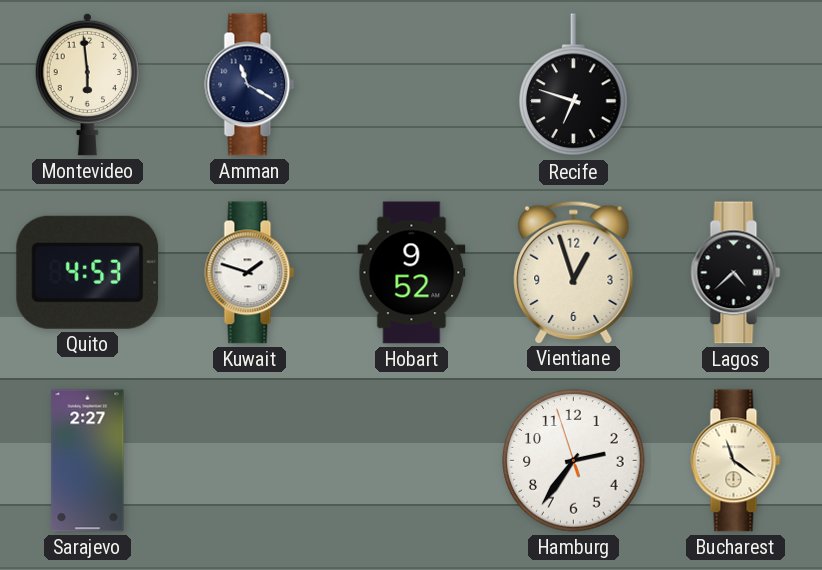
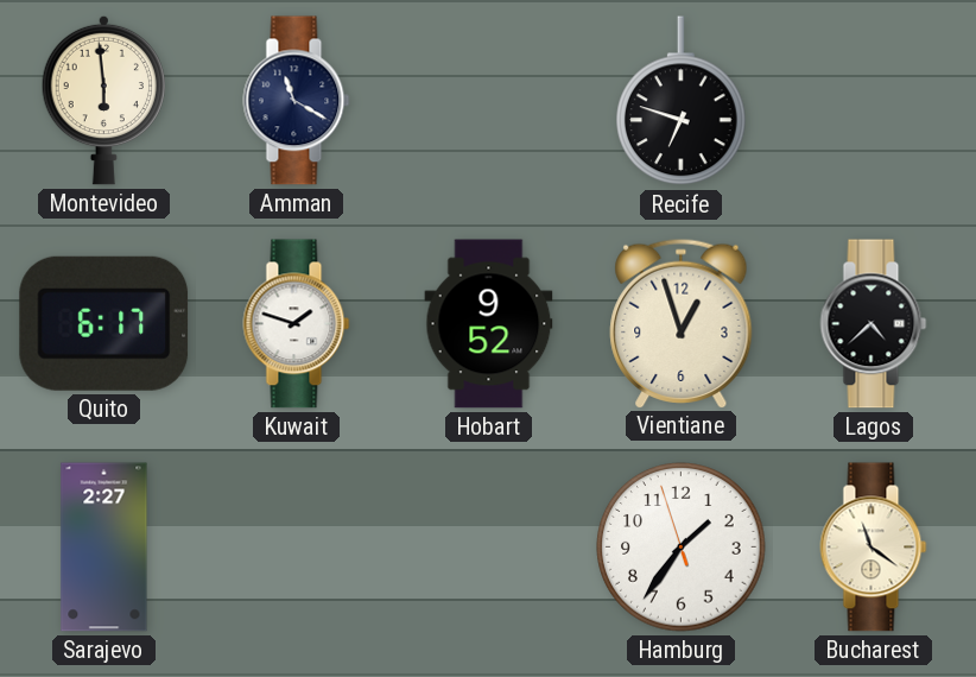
Quito: 4:53 -> 6:17 (104, 323)
Hamburg: 2:35 -> 1:35 (682, 548)
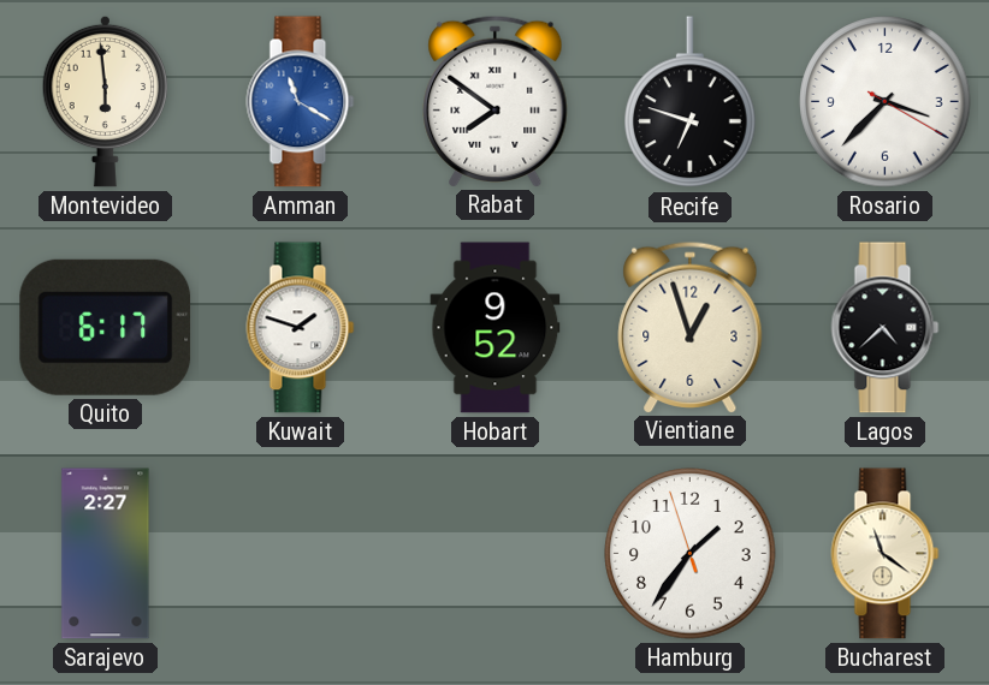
Amman dial: navy -> blue (301, 102)
Rabat: none -> 7:51 (496, 101)
Rosario: none -> 3:37 (886, 102)
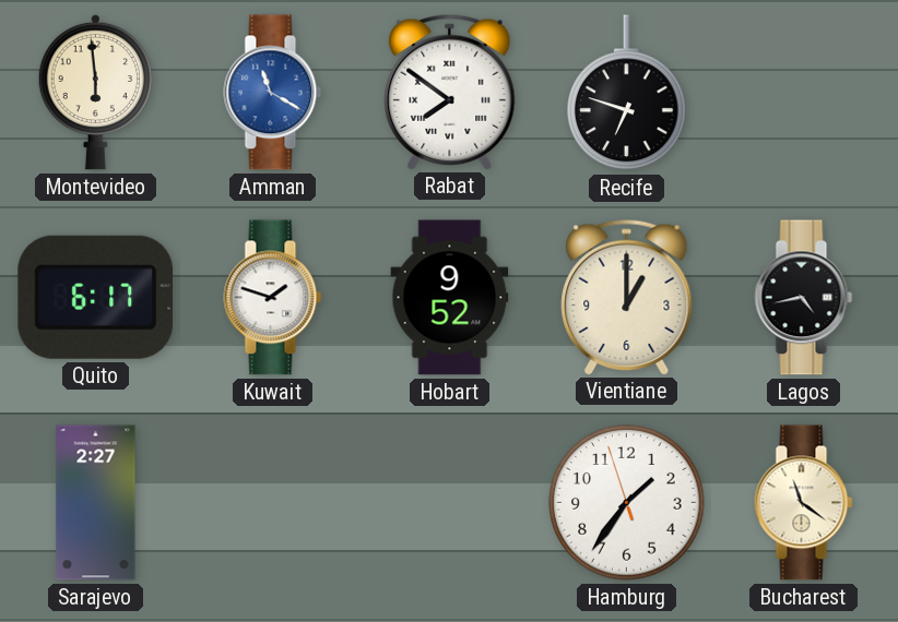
Rosario: 3:37 -> none (886, 102)
Vientiane: 12:57 -> 1:00 (627, 297)
Lagos: 4:38 -> 4:43 (804, 298)
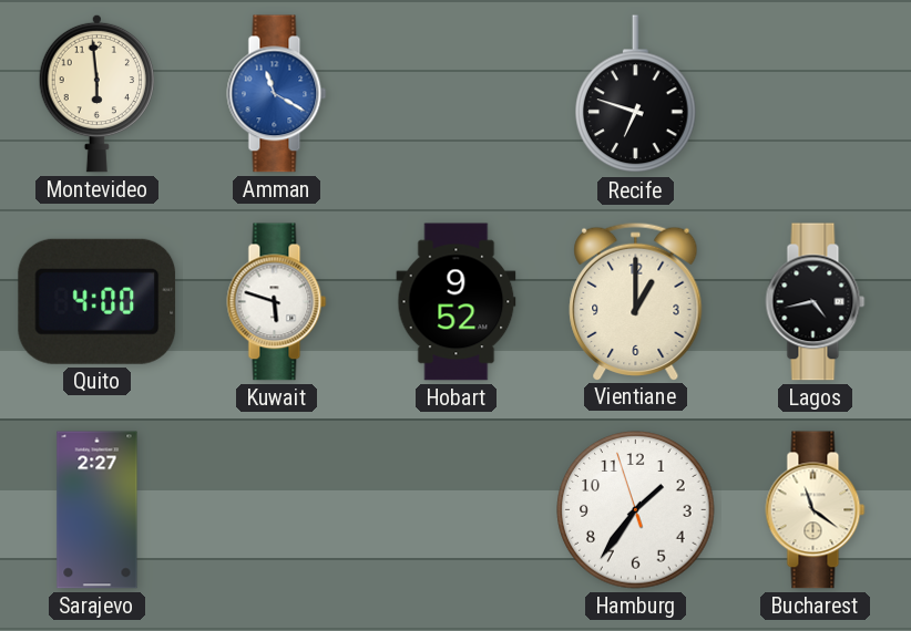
Rabat: 7:51 -> none (450, 92)
Quito: 6:17 -> 4:00 (98, 301)
Kuwait: 1:48 -> 5:48 (277, 302)
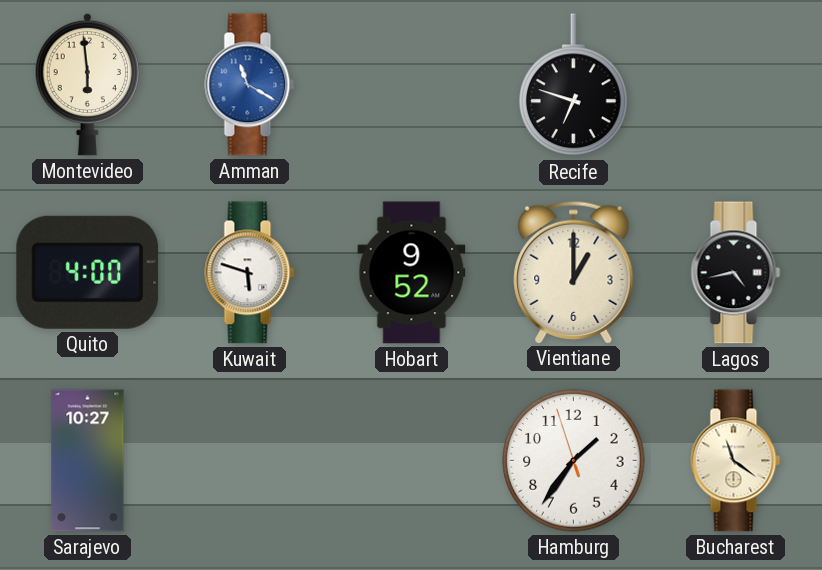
Sarajevo: 2:27 -> 10:27 (88, 461)
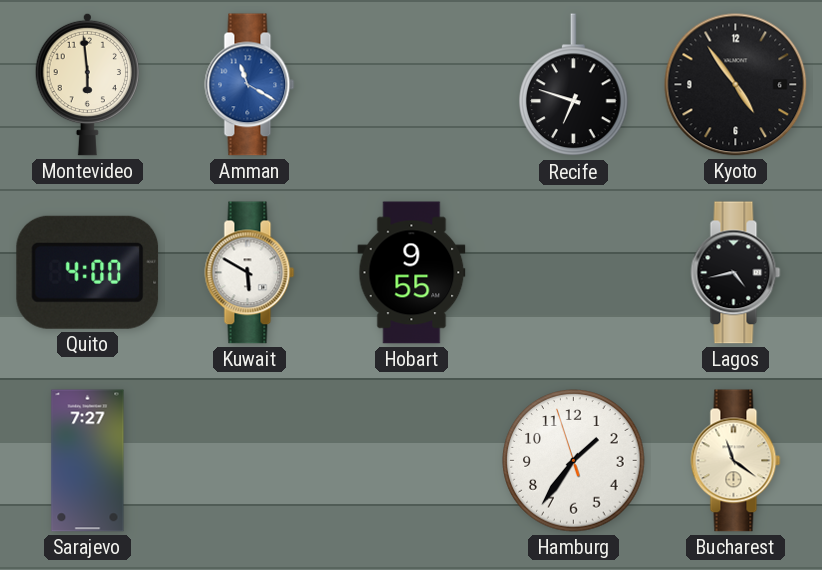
Kyoto: none -> 4:54 (736, 85)
Kuwait: 5:48 -> 5:50 (250, 273)
Hobart: 9:52 -> 9:55 (412, 273)
Vientiane: 1:00 -> none (574, 272)
Sarajevo: 10:27 -> 7:27 (88, 461)
